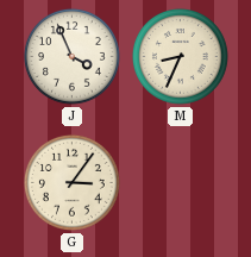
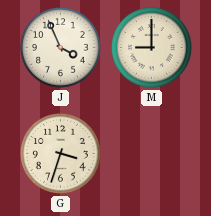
M: 8:34 -> 9:00 (151, 47)
G: 3:06 -> 3:33 (60, 153)
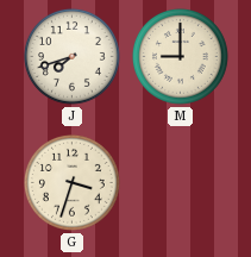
J: 3:56 -> 7:42 (71, 56)
